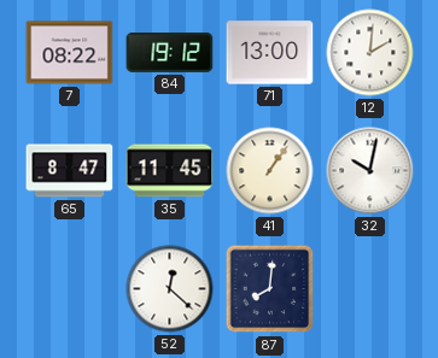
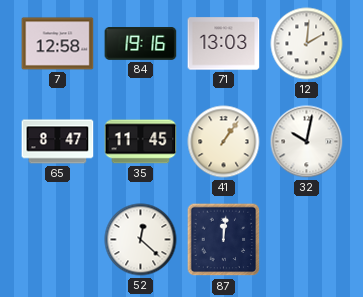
7: 08:22 -> 12:58 (58, 44)
84: 19:12 -> 19:16 (141, 44)
71: 13:00 -> 13:03 (224, 44)
87: 8:01 -> 12:01 (224, 240)
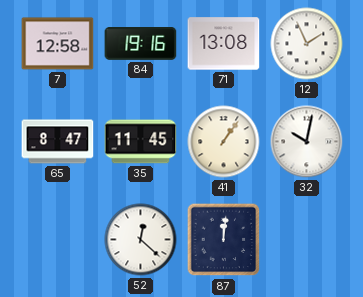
71: 13:03 -> 13:08 (224, 44)
12: 2:01 -> 1:56 (307, 44)
